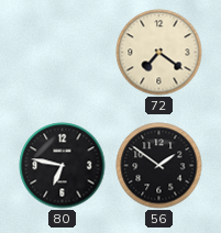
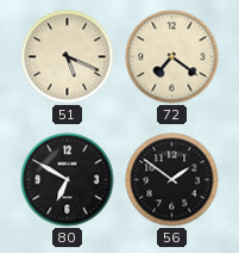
51: none -> 5:19 (68, 57)
80: 6:47 -> 6:50 (68, 180)
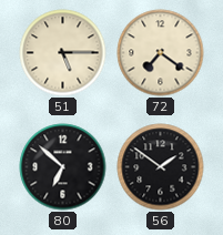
51: 5:19 -> 5:15 (63, 53)
80: 6:50 -> 6:52 (63, 167)
